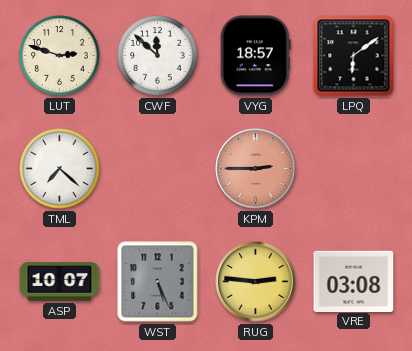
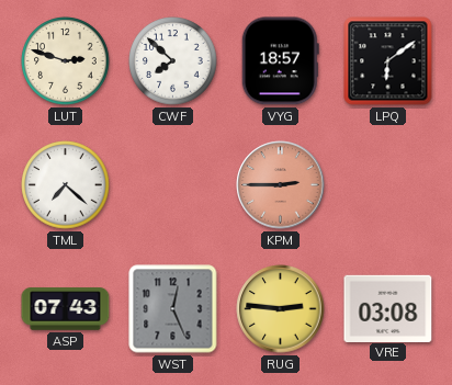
CWF: 11:52 -> 7:52 (173, 61)
ASP: 10:07 -> 07:43 (66, 309)
WST: 5:26 -> 12:26 (173, 309)
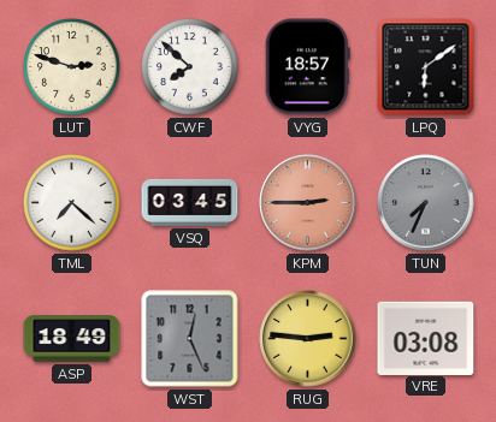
VSQ: none -> 03:45 (190, 202)
TUN: none -> 7:34 (426, 203)
ASP: 07:43 -> 18:49 (72, 339)
